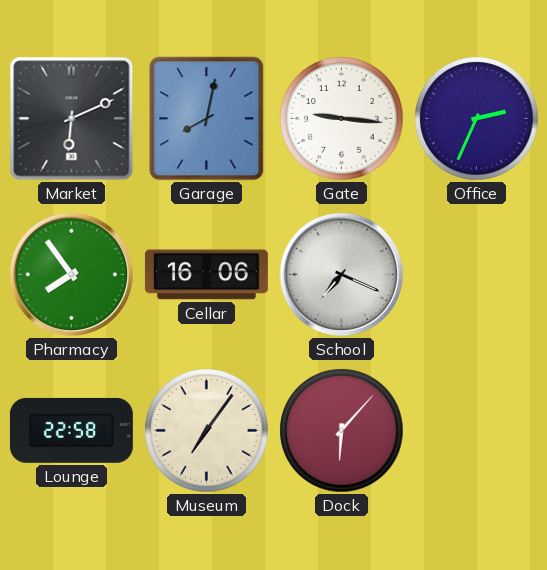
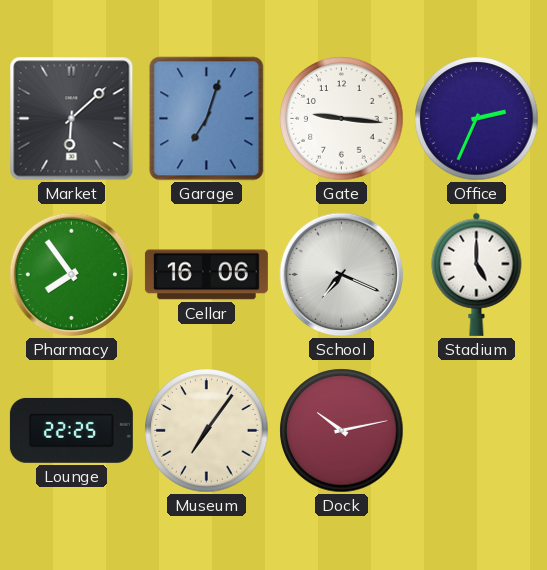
Market: 6:11 -> 6:08 (72, 119)
Garage: 8:02 -> 7:03 (207, 119)
Stadium: none -> 5:00 (477, 274)
Lounge: 22:58 -> 22:25 (71, 430)
Dock: 6:07 -> 10:13 (342, 431)
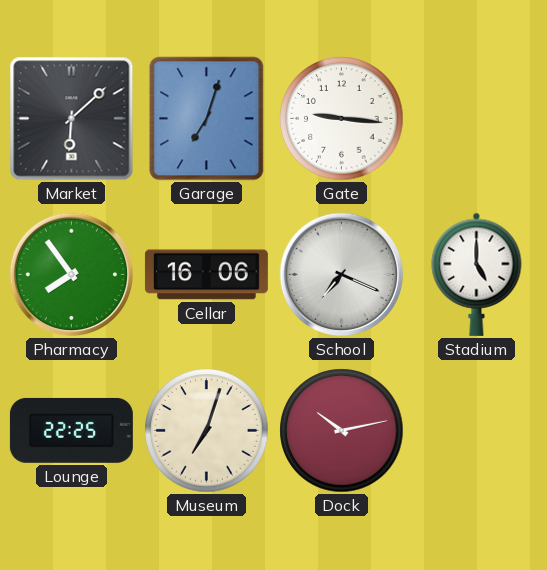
Office: 2:34 -> none (477, 119)
Museum: 7:06 -> 7:03 (207, 431)
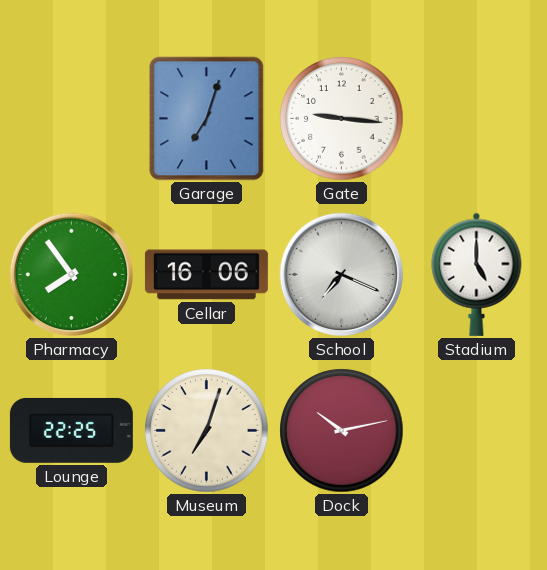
Market: 6:08 -> none (72, 119)
